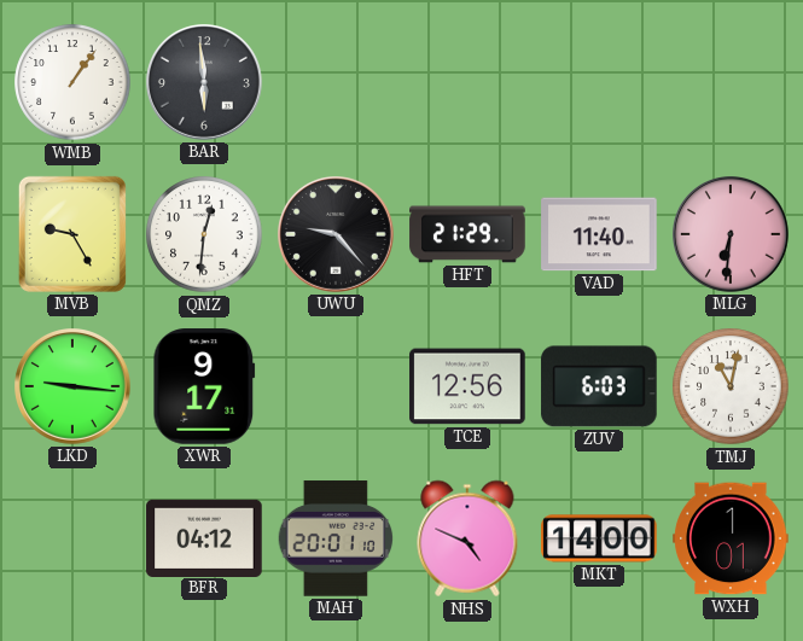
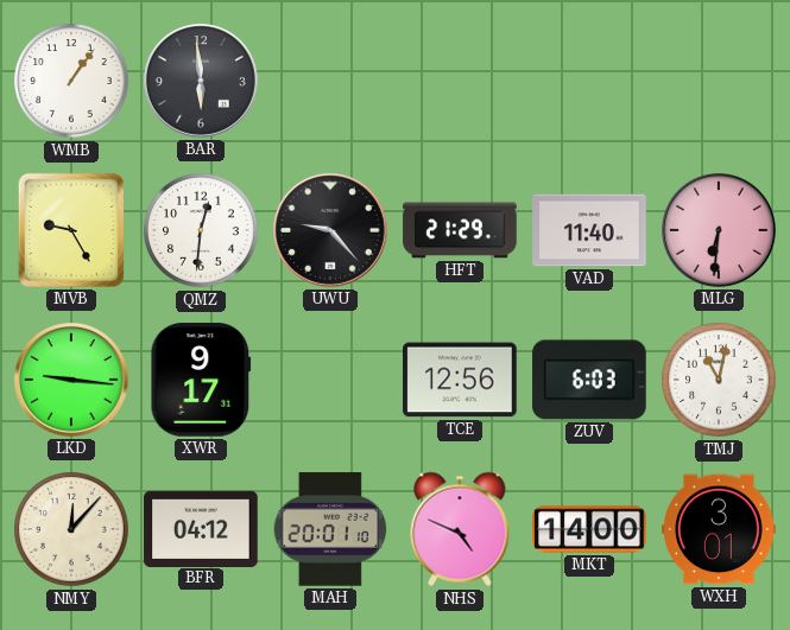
NMY: none -> 12:07 (71, 529)
WXH: 1:01 -> 3:01 (719, 529)
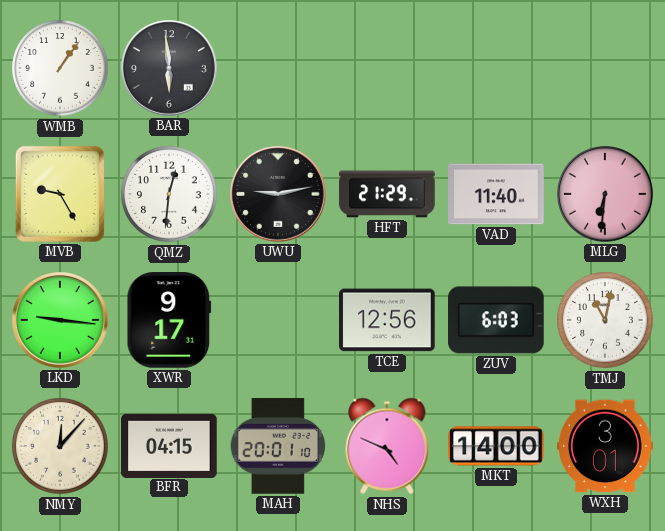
UWU: 9:23 -> 9:13 (279, 195)
BFR: 04:12 -> 04:15 (169, 445)
